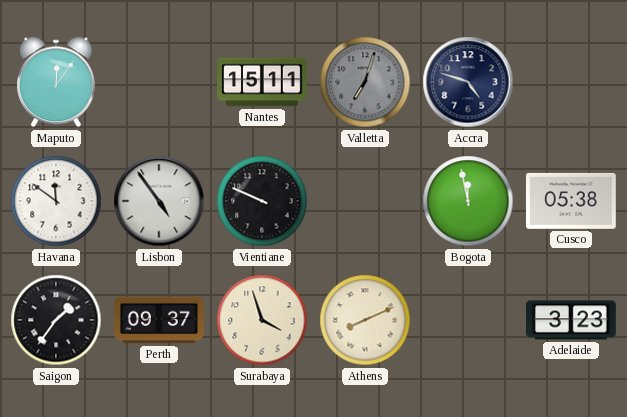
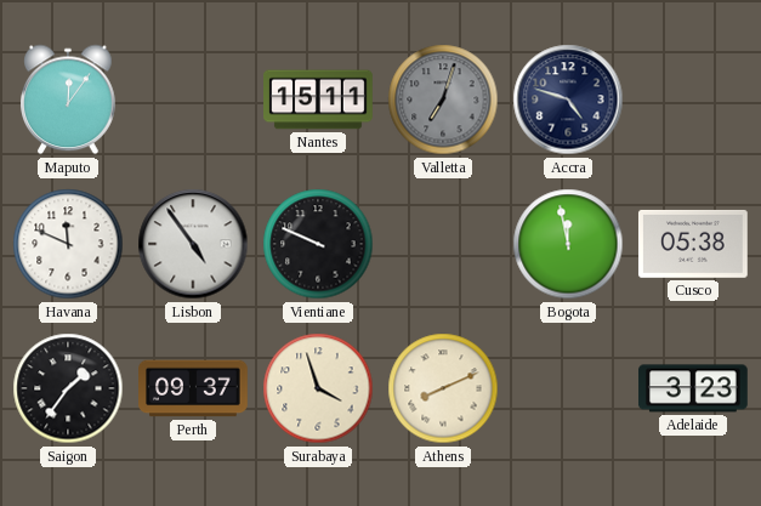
Havana: 11:51 -> 11:49 (68, 244)
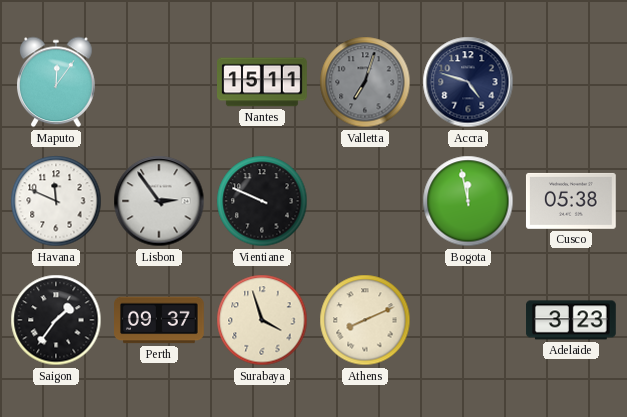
Lisbon: 4:54 -> 2:54 (159, 201)
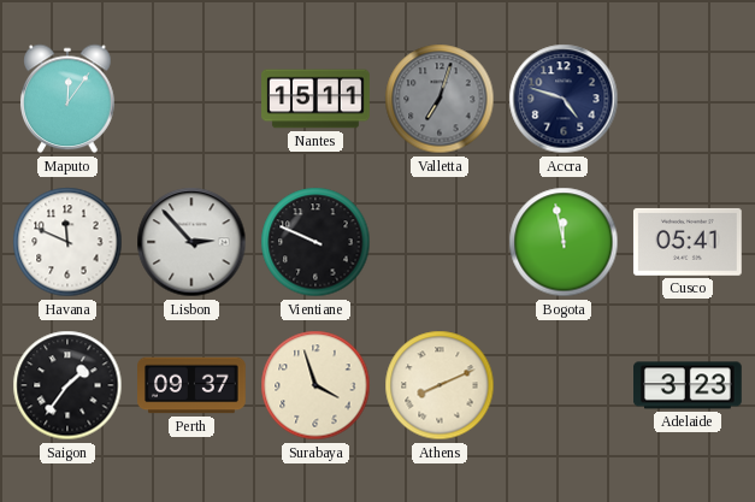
Lisbon: 2:54 -> 2:53 (191, 242)
Cusco: 05:38 -> 05:41 (688, 242)
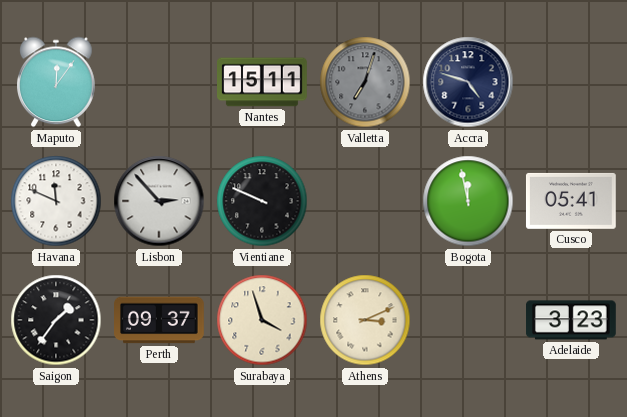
Athens: 8:11 -> 3:11 (365, 320)
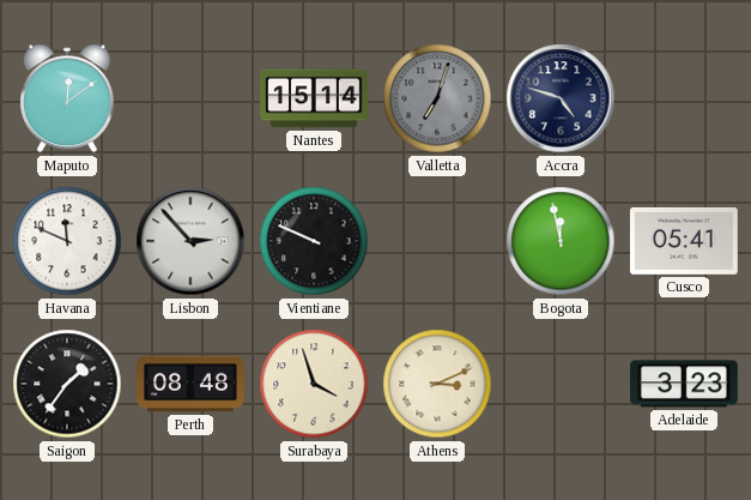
Maputo: 12:06 -> 12:09 (67, 98)
Nantes: 15:11 -> 15:14 (315, 98)
Perth: 09:37 -> 08:48 (192, 384)
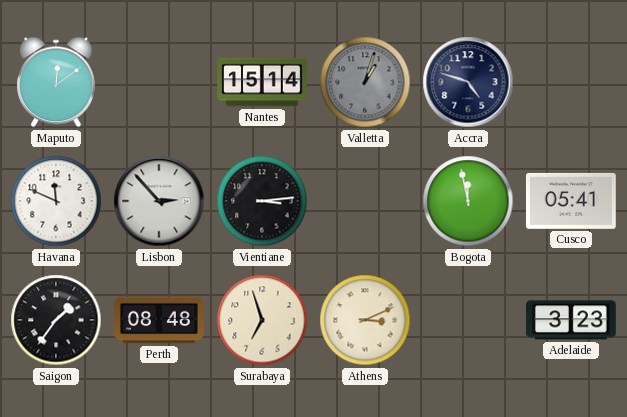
Valletta: 7:03 -> 1:03 (365, 82)
Vientiane: 9:49 -> 3:14 (262, 201)
Surabaya: 3:57 -> 6:57 (262, 320)
